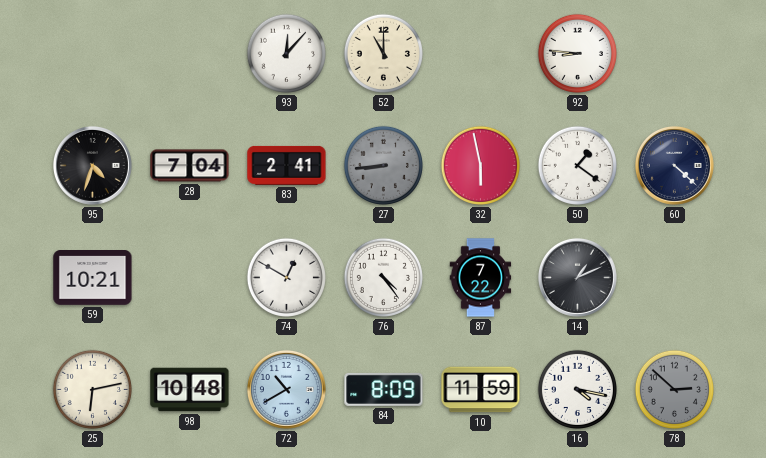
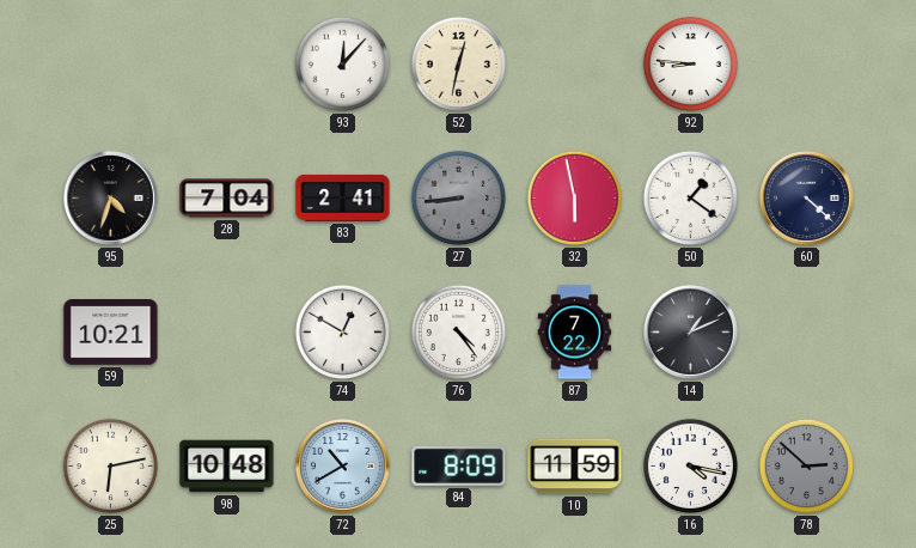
52: 11:00 -> 12:32 (458, 63)
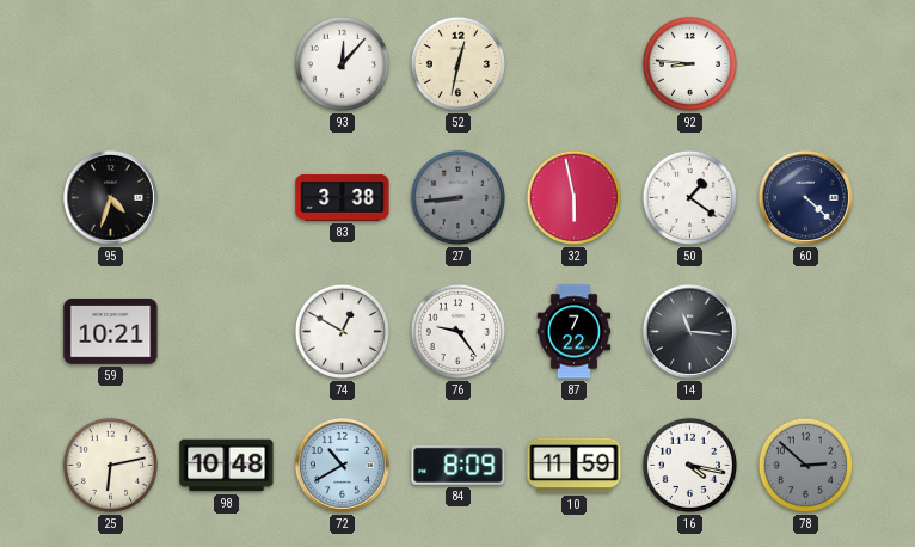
28: 7:04 -> none (227, 199)
83: 2:41 -> 3:38 (343, 197)
76: 4:24 -> 9:24 (457, 331)
14: 1:11 -> 11:16 (689, 331)
